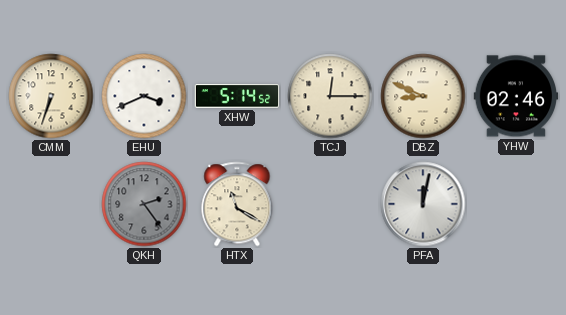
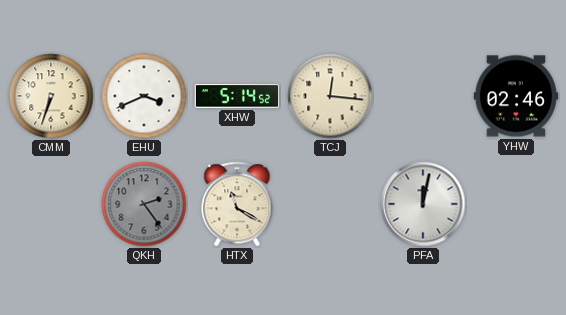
TCJ: 12:15 -> 12:16 (330, 96)
DBZ: 8:49 -> none (423, 96)
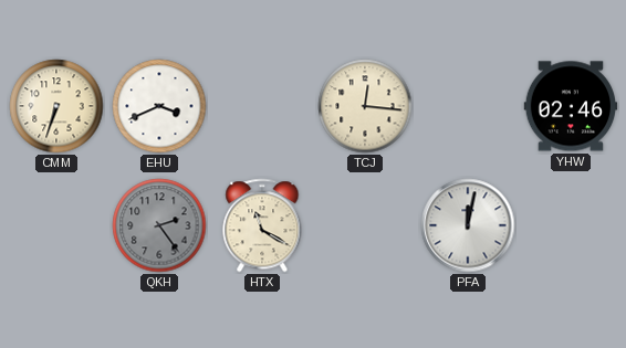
XHW: 5:14 -> none (237, 96)
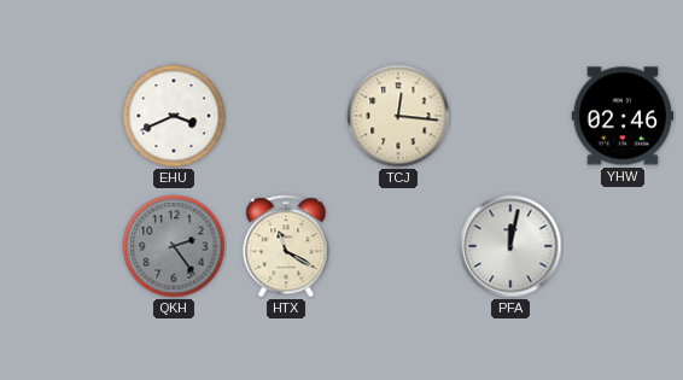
CMM: 6:33 -> none (56, 106)
